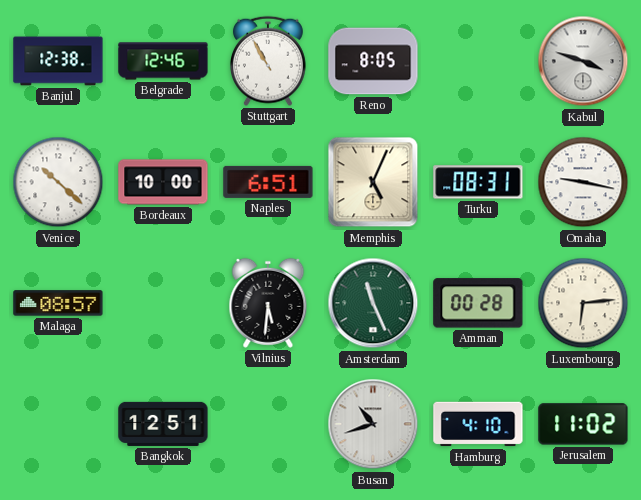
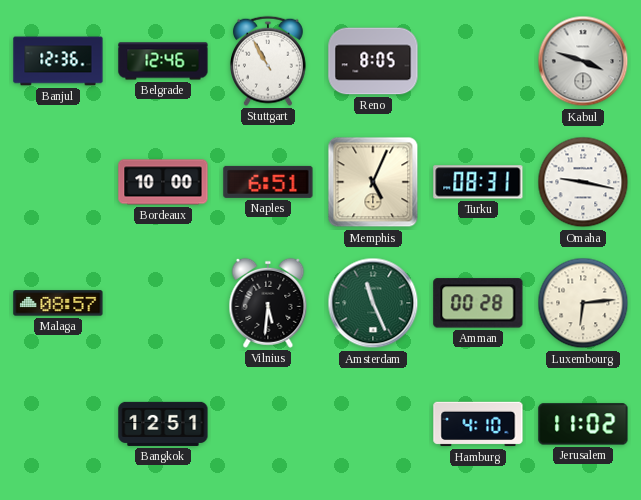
Banjul: 12:38 -> 12:36 (58, 61)
Venice: 10:22 -> none (58, 182)
Busan: 10:42 -> none (373, 424)
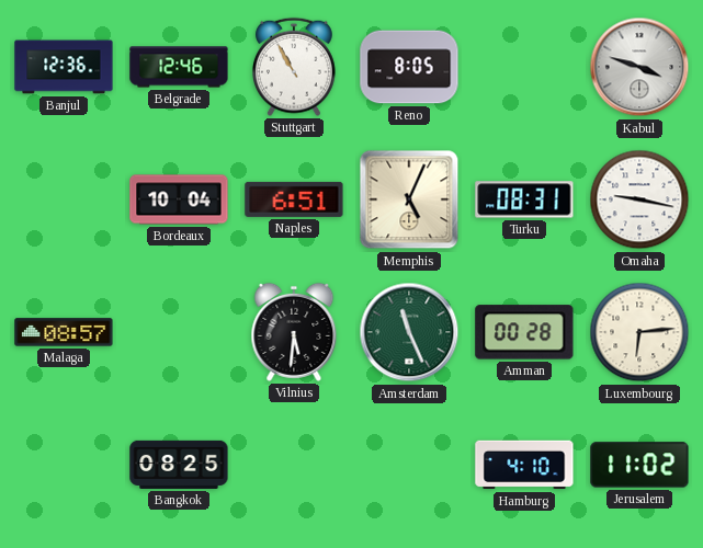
Bordeaux: 10:00 -> 10:04 (179, 199)
Bangkok: 12:51 -> 08:25 (179, 465)
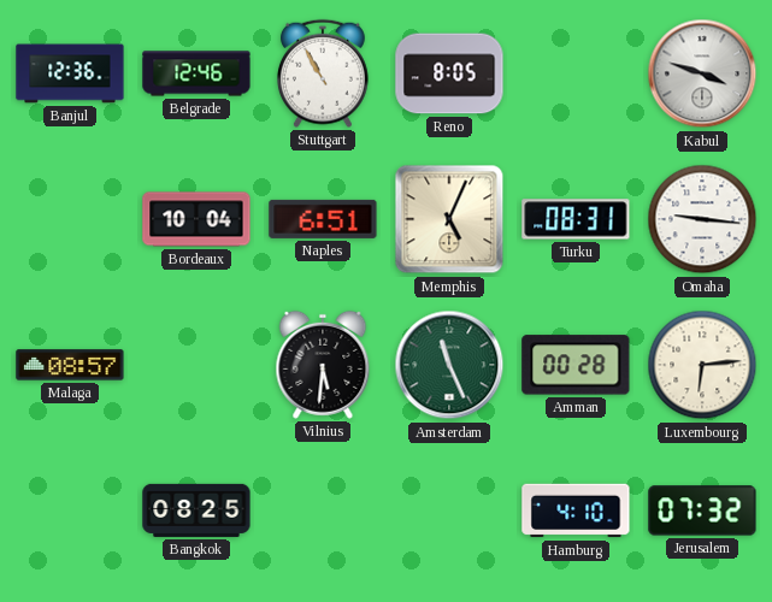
Omaha: 9:17 -> 9:16 (702, 219)
Jerusalem: 11:02 -> 07:32 (702, 510)
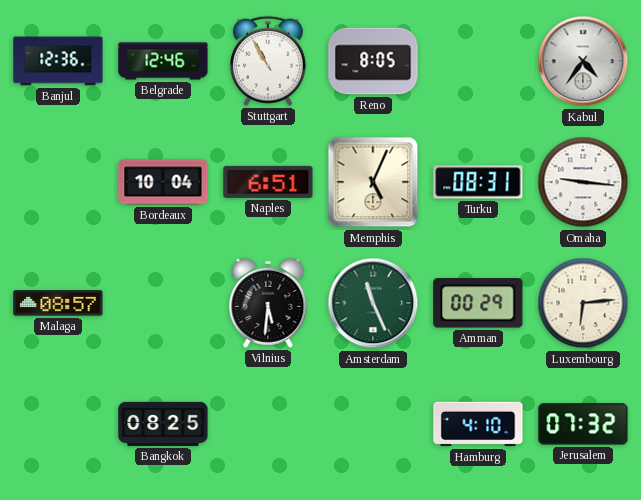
Kabul: 3:48 -> 4:36 (583, 61)
Amman: 00:28 -> 00:29 (478, 303)
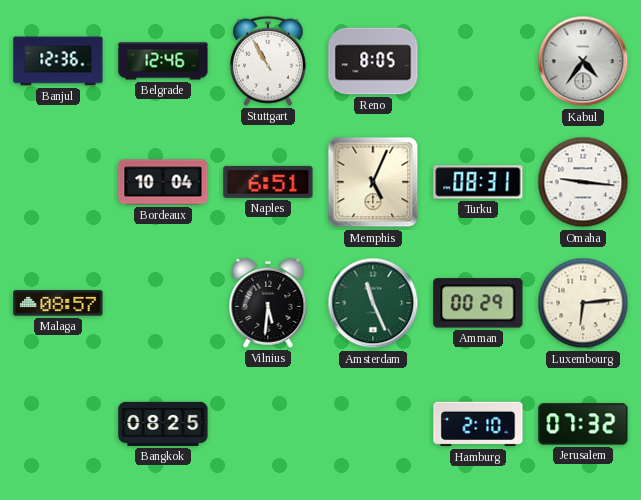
Hamburg: 4:10 -> 2:10 (478, 424)
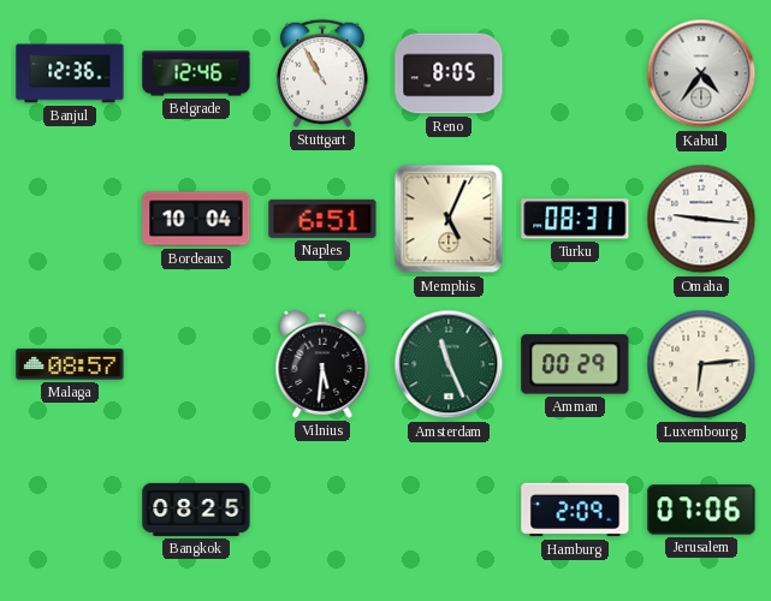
Hamburg: 2:10 -> 2:09 (575, 510)
Jerusalem: 07:32 -> 07:06 (701, 510)
